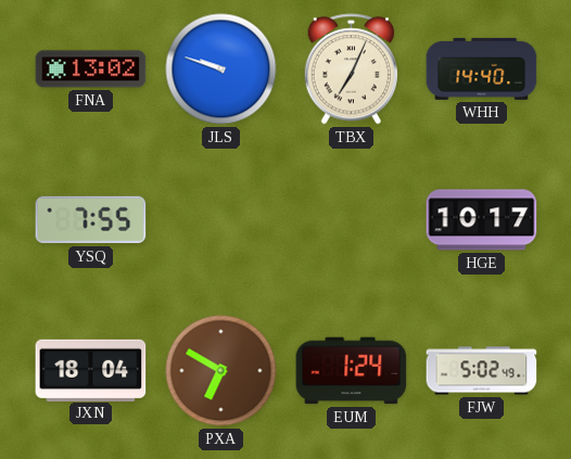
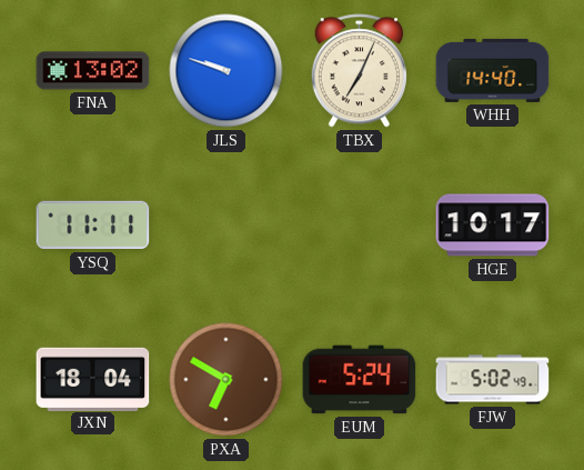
YSQ: 7:55 -> 11:11 (93, 226)
EUM: 1:24 -> 5:24 (360, 380)
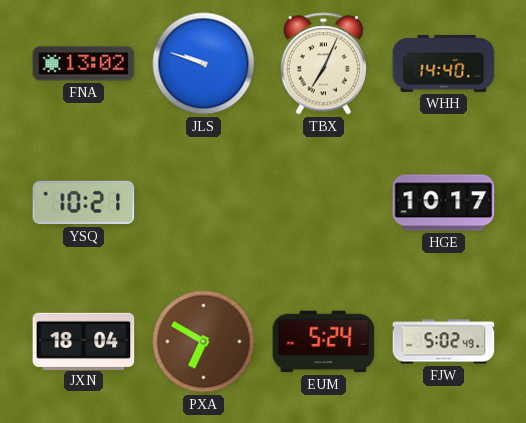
YSQ: 11:11 -> 10:21 (84, 203)
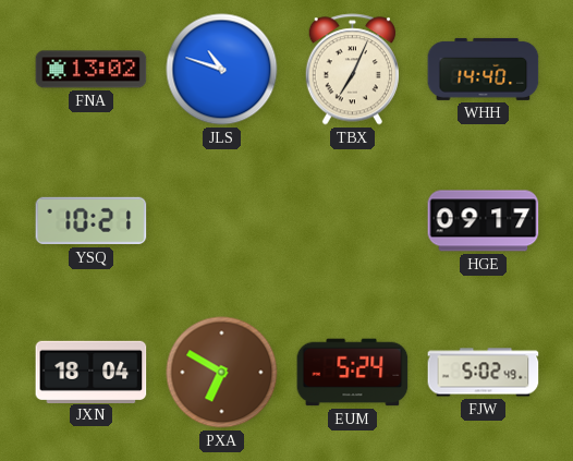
JLS: 9:48 -> 10:48 (222, 70)
HGE: 10:17 -> 09:17 (484, 221)
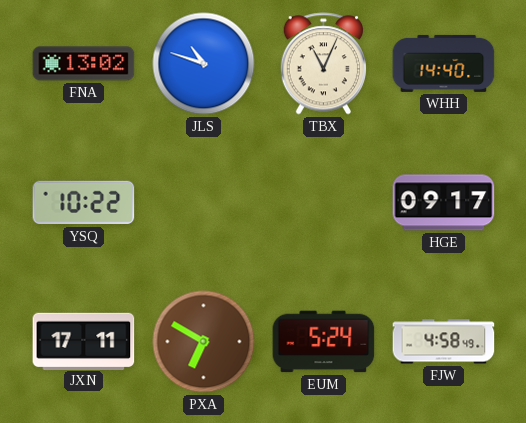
TBX: 7:04 -> 11:04 (323, 64)
YSQ: 10:21 -> 10:22 (84, 203)
JXN: 18:04 -> 17:11 (84, 341)
FJW: 5:02 -> 4:58 (444, 342)
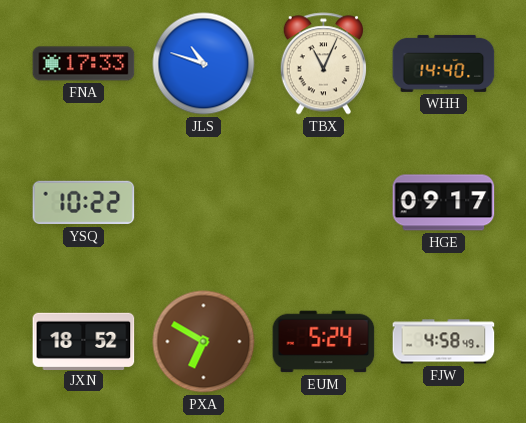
FNA: 13:02 -> 17:33 (84, 64)
JXN: 17:11 -> 18:52 (84, 341)
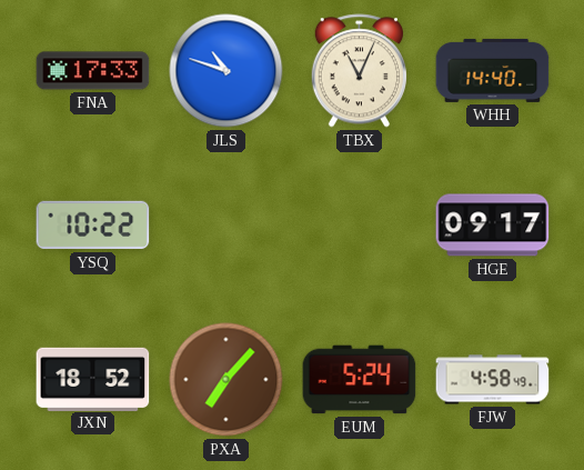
PXA: 6:50 -> 7:07 (226, 380)
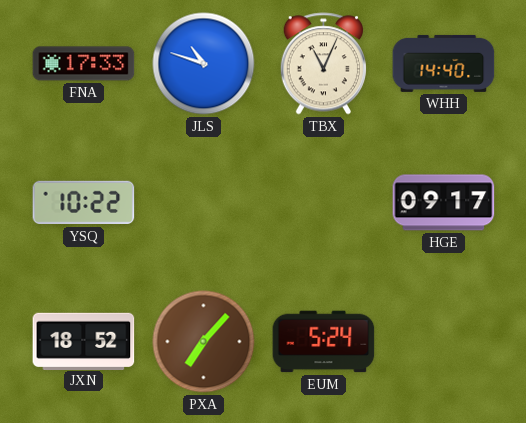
FJW: 4:58 -> none (493, 380)
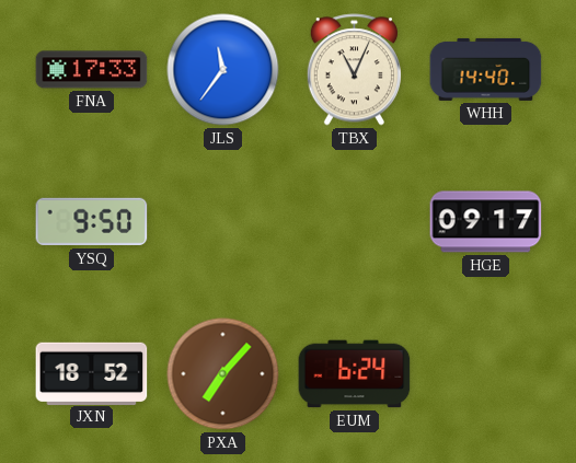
JLS: 10:48 -> 11:36 (223, 70)
YSQ: 10:22 -> 9:50 (92, 222)
EUM: 5:24 -> 6:24 (355, 374)
